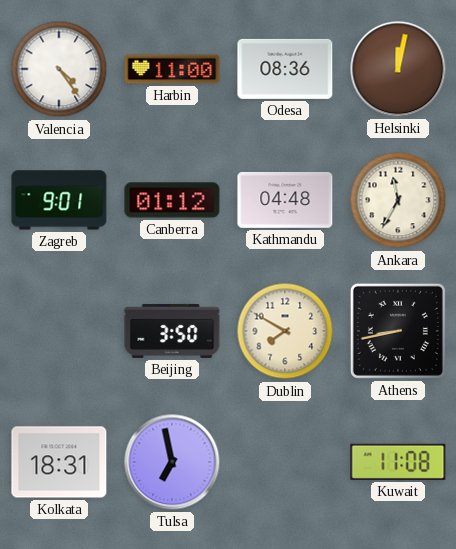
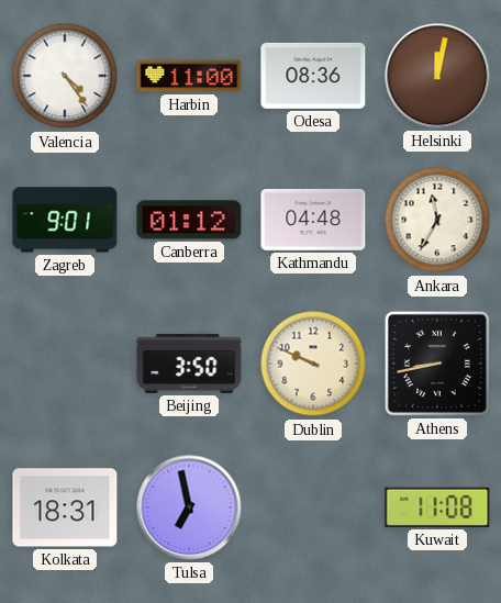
Dublin: 7:50 -> 9:49 (313, 364)
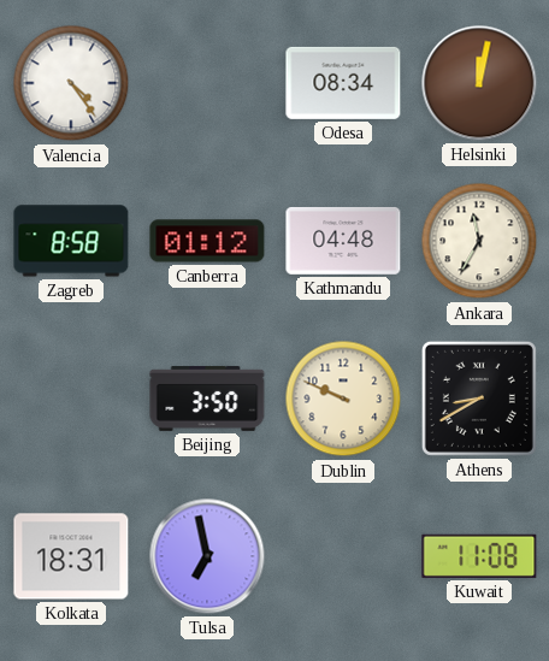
Harbin: 11:00 -> none (189, 76)
Odesa: 08:36 -> 08:34 (343, 83)
Zagreb: 9:01 -> 8:58 (71, 241)
Athens: 8:43 -> 8:40 (479, 399)
